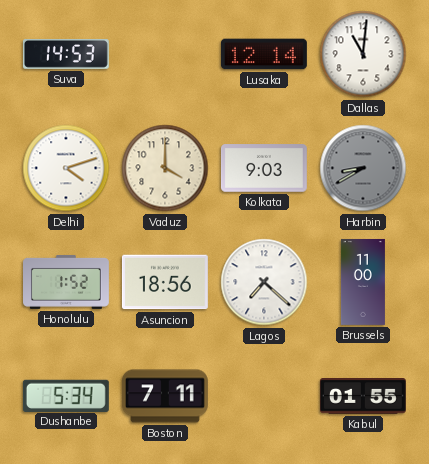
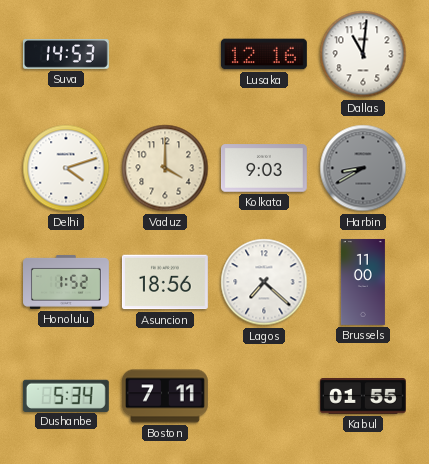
Lusaka: 12:14 -> 12:16 (264, 54)
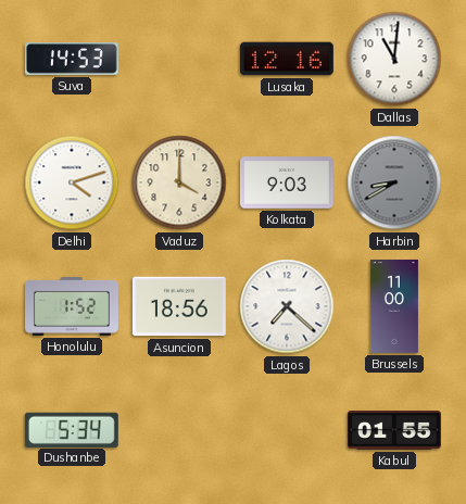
Boston: 7:11 -> none (165, 396)
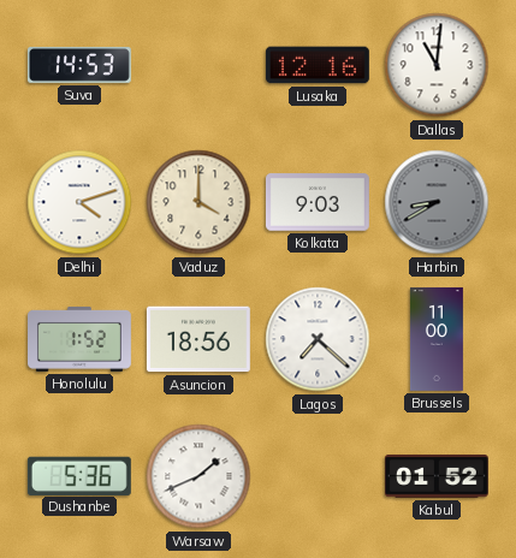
Dushanbe: 5:34 -> 5:36 (79, 475)
Warsaw: none -> 1:41 (198, 476)
Kabul: 01:55 -> 01:52 (437, 477)
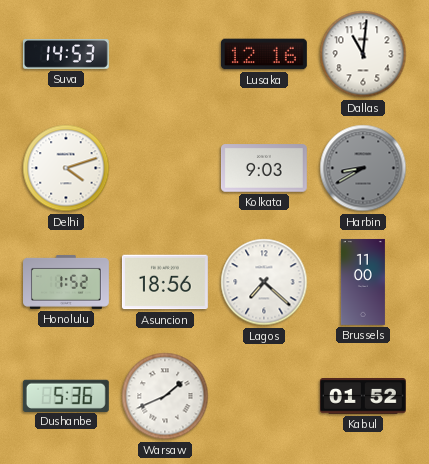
Vaduz: 4:00 -> none (198, 202)
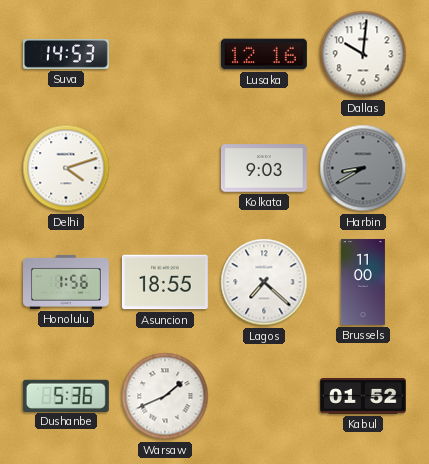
Dallas: 11:01 -> 10:01 (363, 54)
Honolulu: 1:52 -> 1:56 (67, 282)
Asuncion: 18:56 -> 18:55 (165, 282)
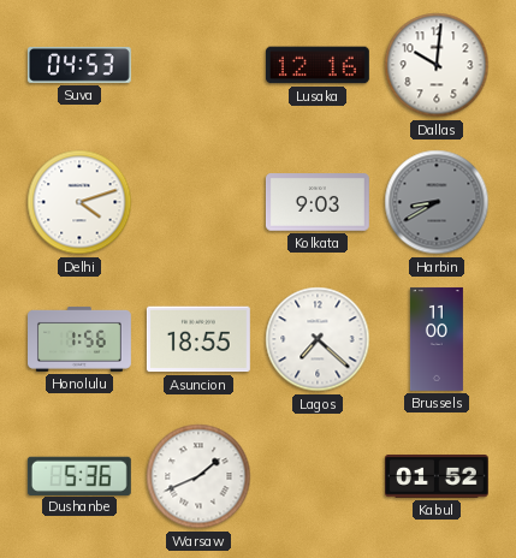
Suva: 14:53 -> 04:53 (79, 66)
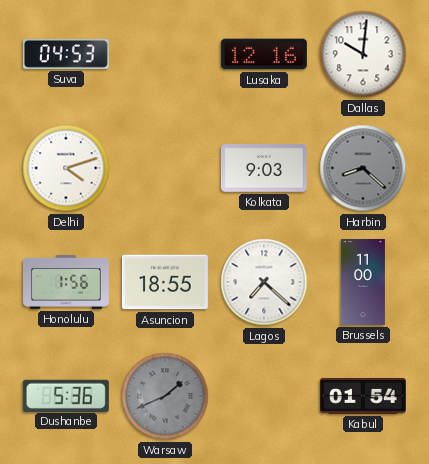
Harbin: 8:40 -> 8:22 (363, 168)
Warsaw dial: white -> grey (165, 396)
Kabul: 01:52 -> 01:54 (363, 397)
